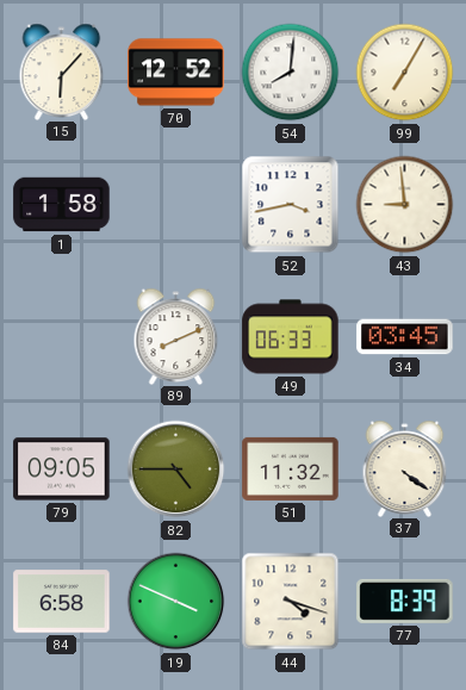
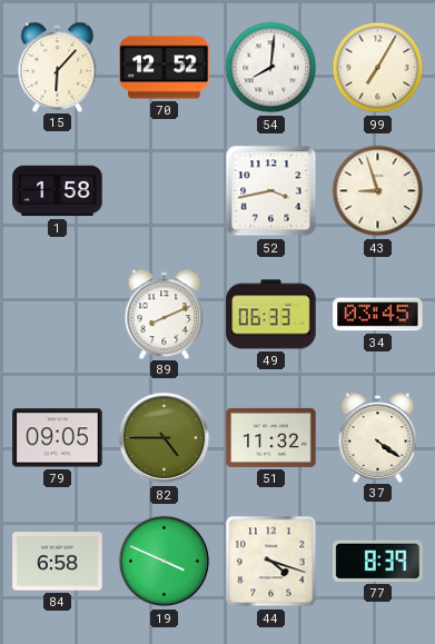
43: 8:59 -> 8:57 (378, 191)
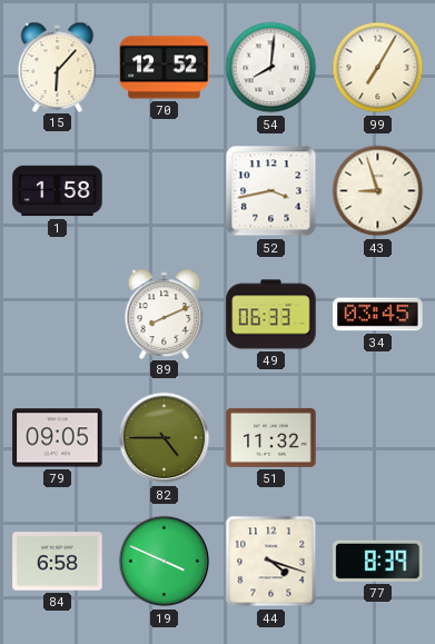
37: 4:21 -> none (378, 437)
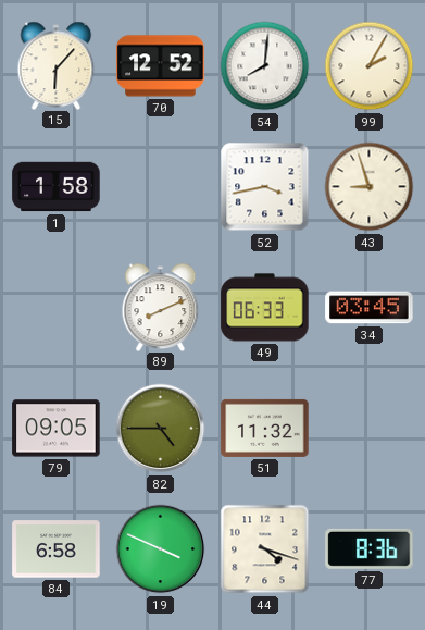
99: 7:05 -> 2:05 (370, 66)
77: 8:39 -> 8:36 (370, 548)
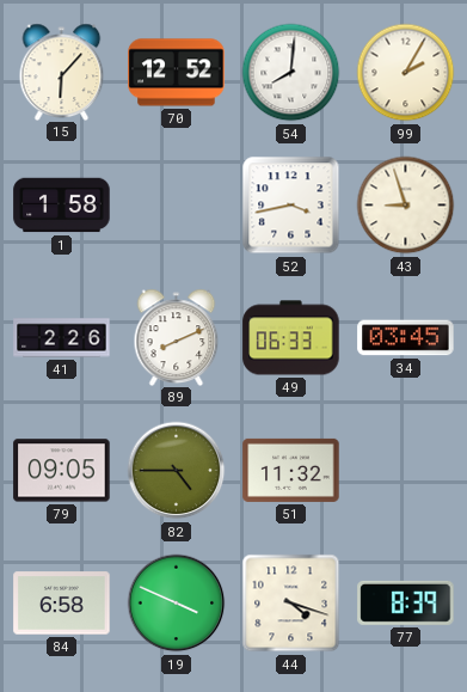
41: none -> 2:26 (62, 338)
77: 8:36 -> 8:39 (406, 602)
